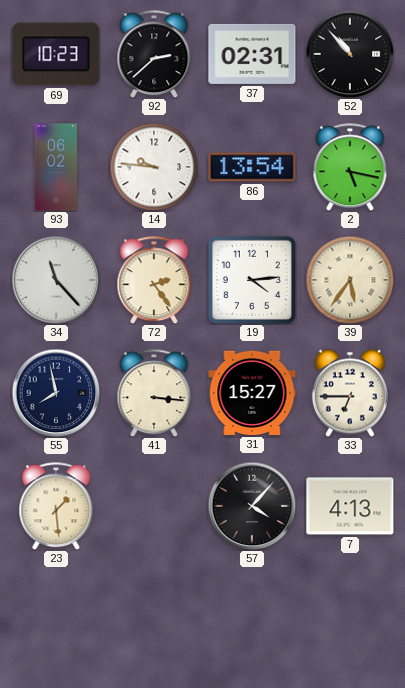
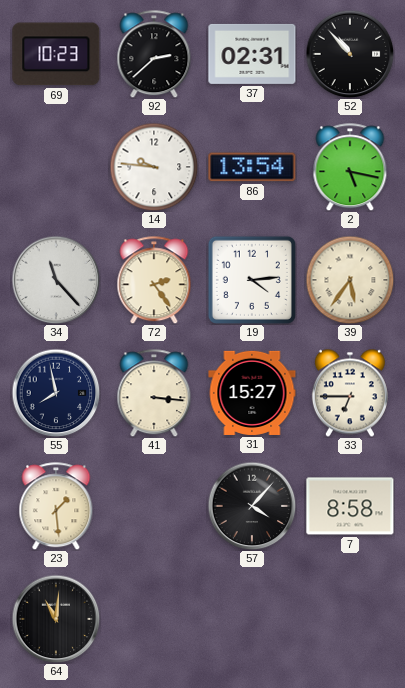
93: 06:02 -> none (55, 167)
7: 4:13 -> 8:58 (350, 506)
64: none -> 11:01 (56, 619)
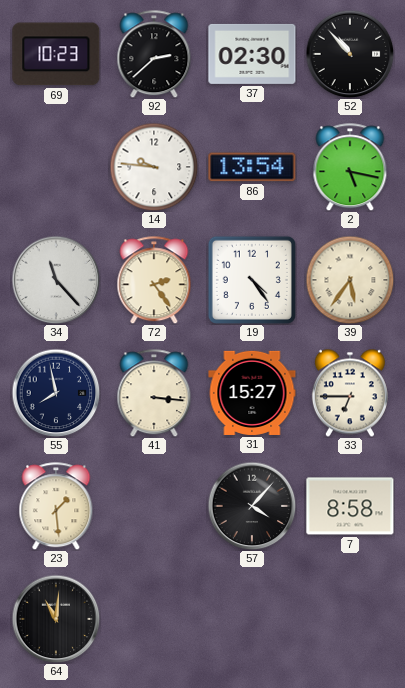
37: 02:31 -> 02:30 (252, 54)
19: 4:14 -> 4:24 (252, 280)
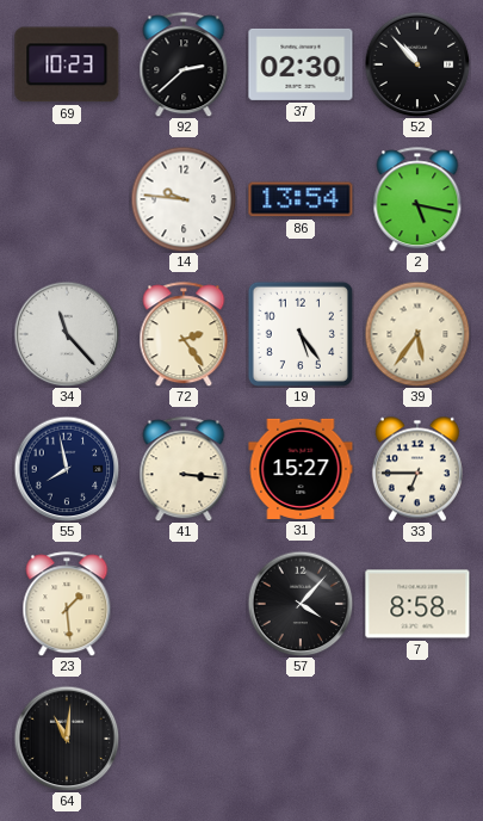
19: 4:24 -> 5:24 (301, 334)
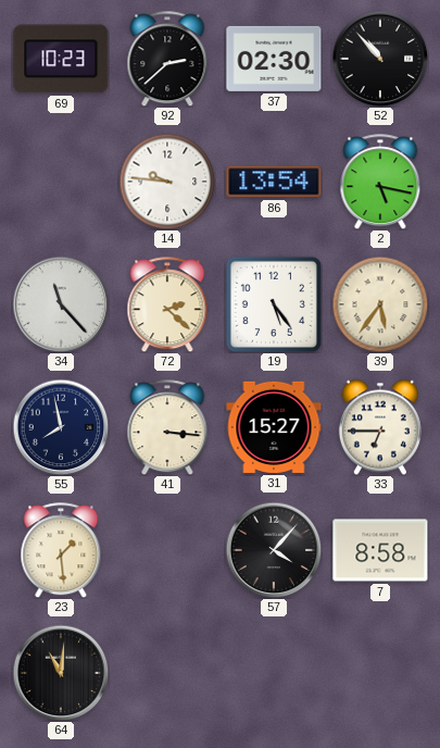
72: 2:24 -> 2:22 (167, 304)
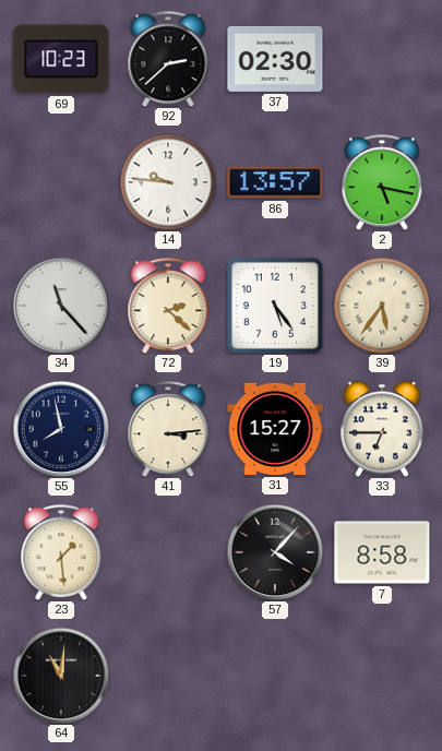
52: 10:53 -> none (380, 59)
86: 13:54 -> 13:57 (275, 182)
41: 3:16 -> 3:14 (168, 429)
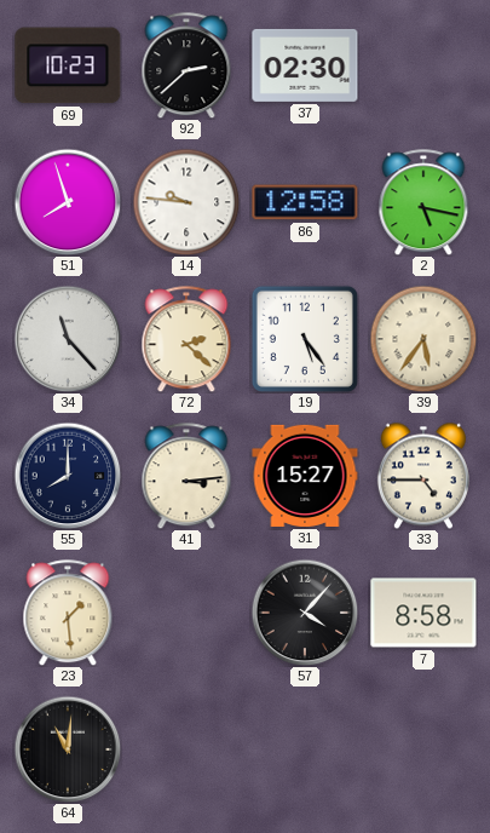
51: none -> 7:57 (68, 202)
86: 13:57 -> 12:58 (305, 202)
55: 7:58 -> 8:00 (68, 476)
33: 6:45 -> 4:45 (423, 476)
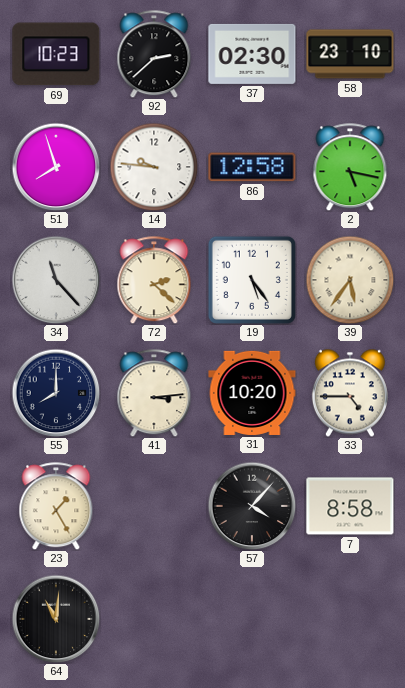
58: none -> 23:10 (350, 54)
31: 15:27 -> 10:20 (252, 393)
23: 1:29 -> 1:25 (56, 506)
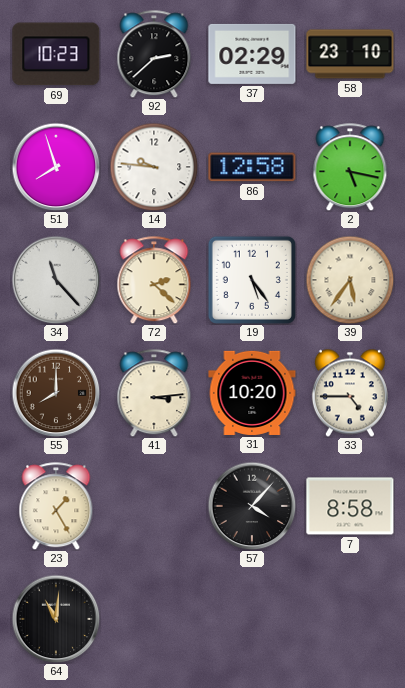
37: 02:30 -> 02:29 (252, 54)
55 dial: navy -> brown (56, 393)
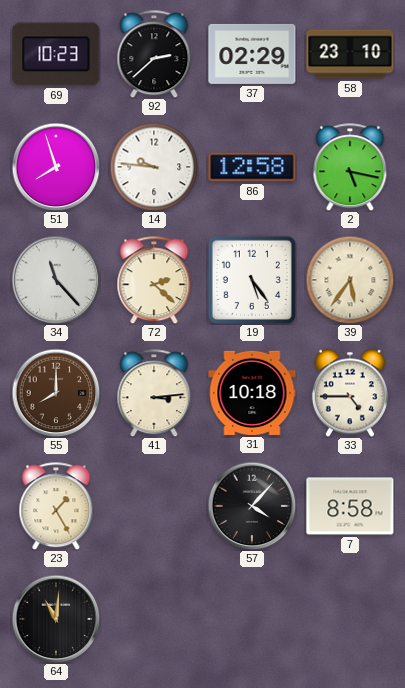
31: 10:20 -> 10:18 (252, 393)
